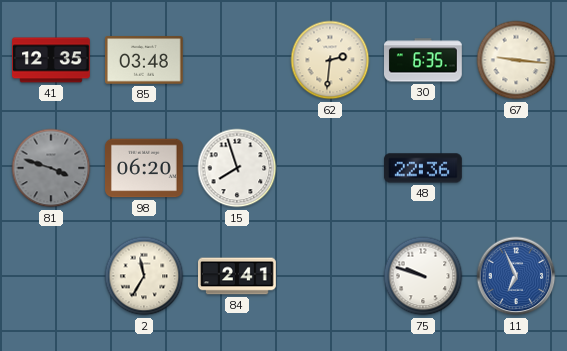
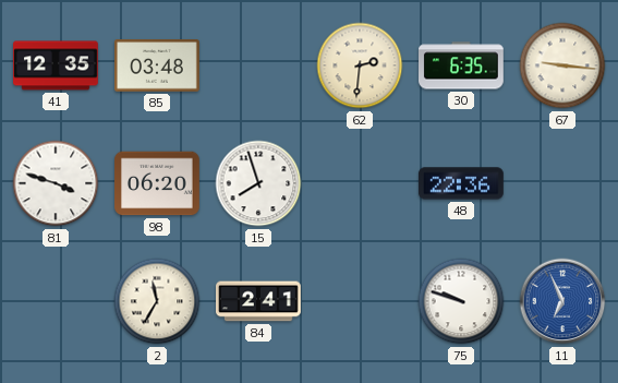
81 dial: grey -> white (56, 183)
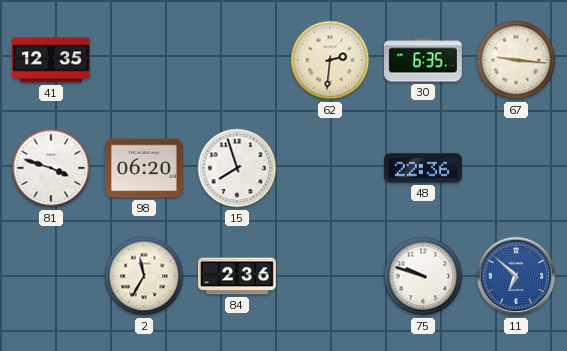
85: 03:48 -> none (158, 65)
84: 2:41 -> 2:36 (238, 276)
11: 6:56 -> 6:52 (516, 276)
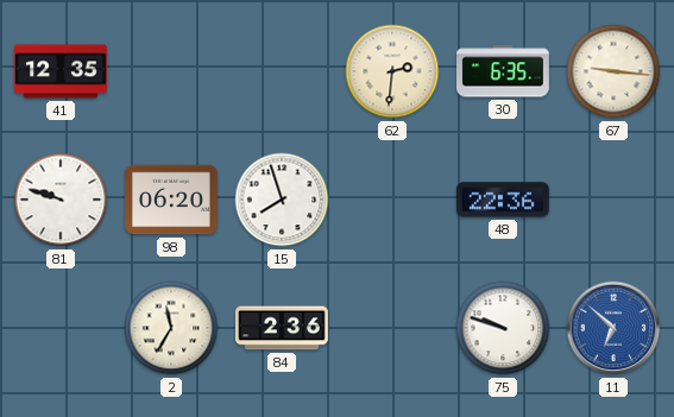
81: 3:48 -> 9:48 (61, 200)
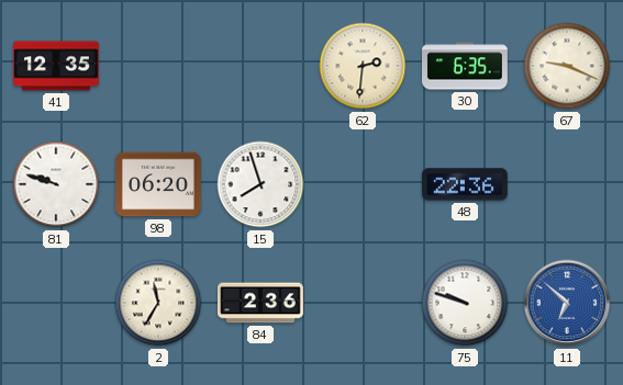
67: 9:16 -> 9:19 (567, 66)
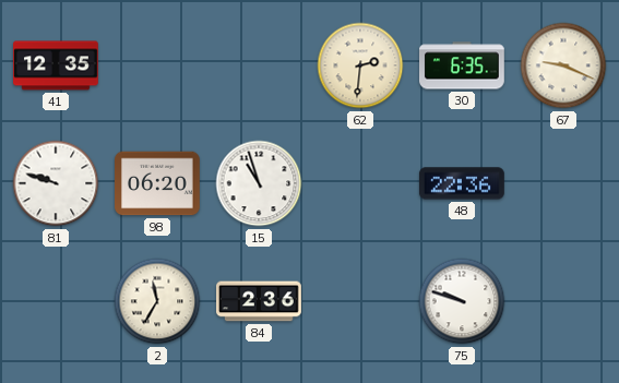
15: 7:57 -> 10:57 (259, 183)
11: 6:52 -> none (567, 303)
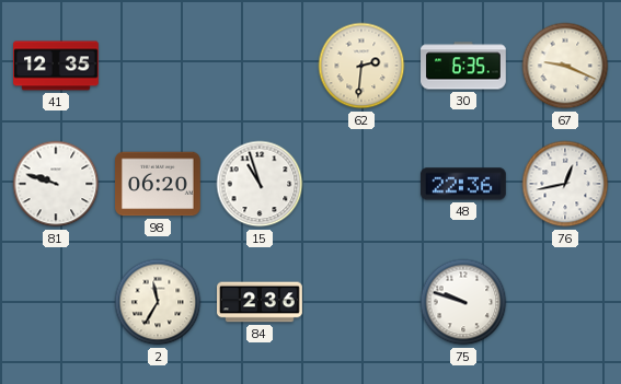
76: none -> 12:43 (565, 184)
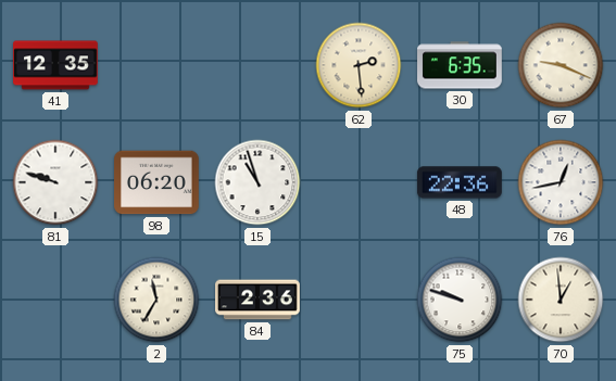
62: 2:31 -> 2:29 (359, 65)
70: none -> 12:59 (561, 300)
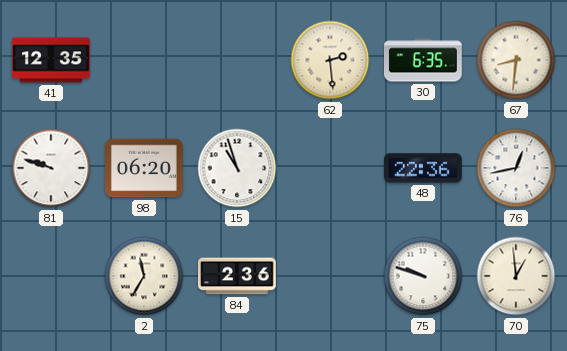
67: 9:19 -> 8:31 (516, 60)
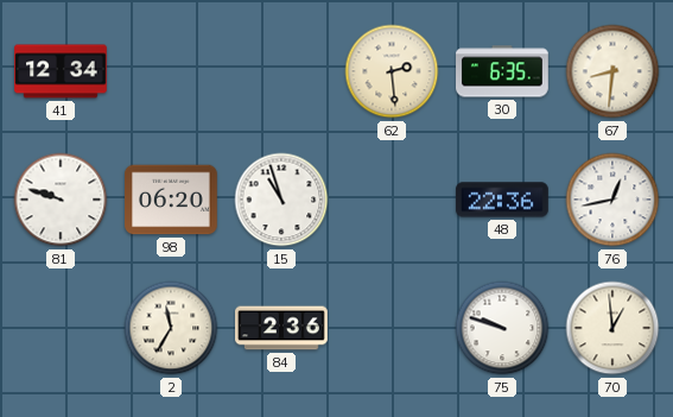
41: 12:35 -> 12:34 (62, 71)
